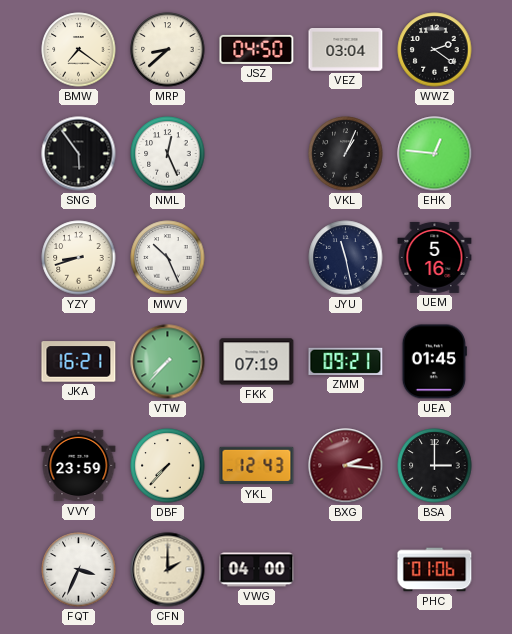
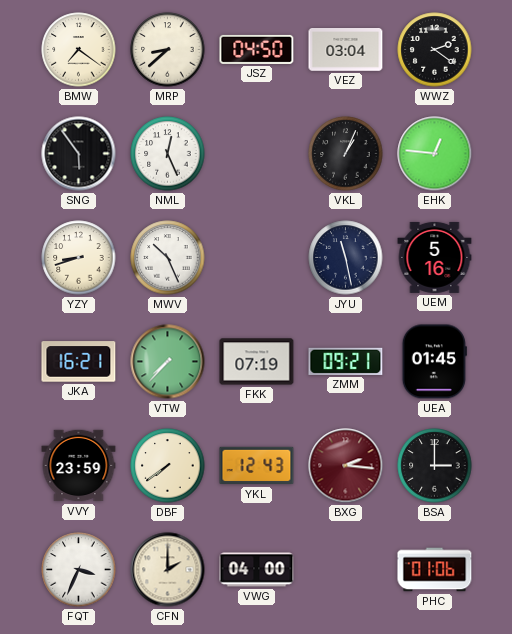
DBF: 7:37 -> 7:39 (168, 466)
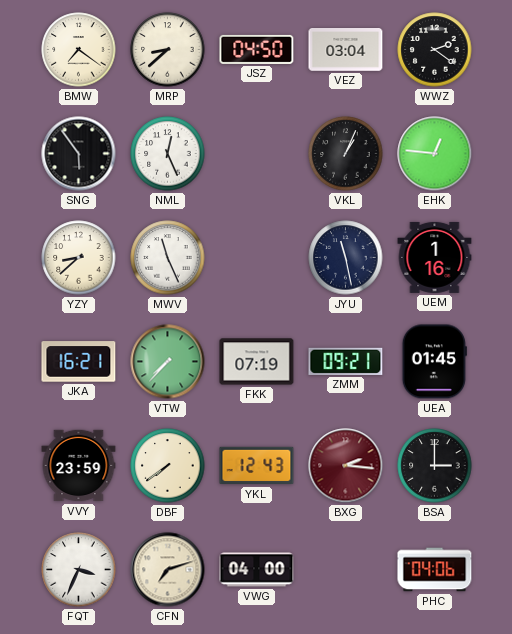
YZY: 8:42 -> 8:38 (79, 258)
MWV: 10:26 -> 11:26 (168, 258)
UEM: 5:16 -> 1:16 (435, 257)
CFN: 2:00 -> 7:12 (168, 570)
PHC: 01:06 -> 04:06 (435, 570)
